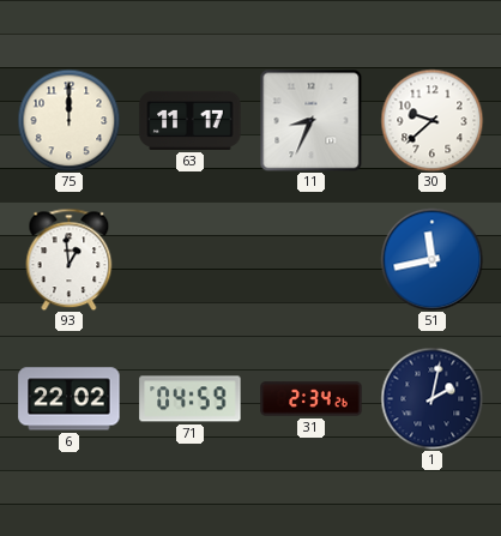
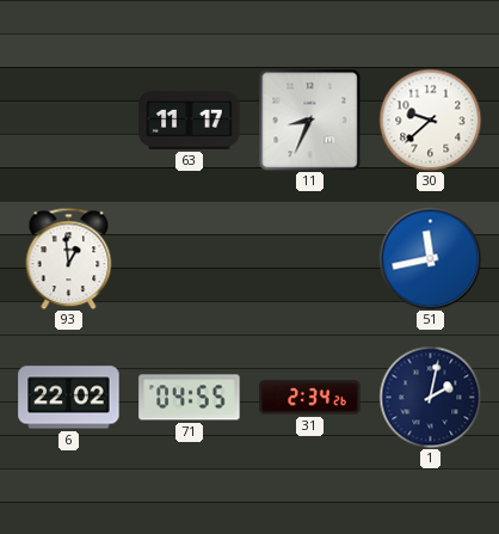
75: 12:00 -> none (68, 120)
71: 04:59 -> 04:55 (190, 398)
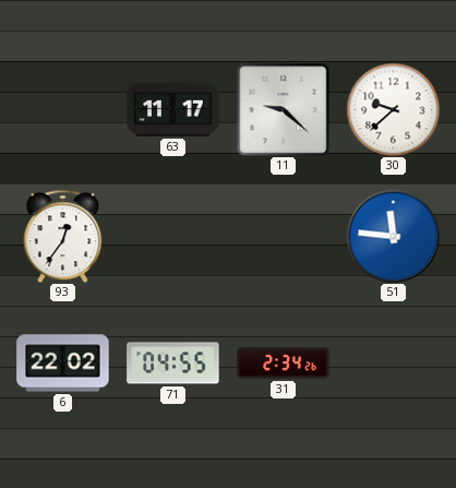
11: 8:34 -> 9:22 (283, 109)
93: 12:59 -> 12:36 (63, 236)
51: 11:43 -> 11:46 (393, 236)
1: 2:02 -> none (430, 397)
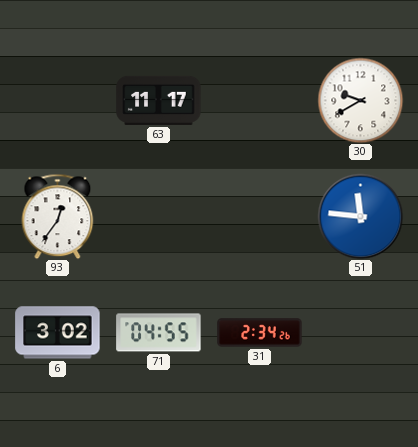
11: 9:22 -> none (283, 109)
30: 9:38 -> 9:40 (360, 100)
6: 22:02 -> 3:02 (58, 333)
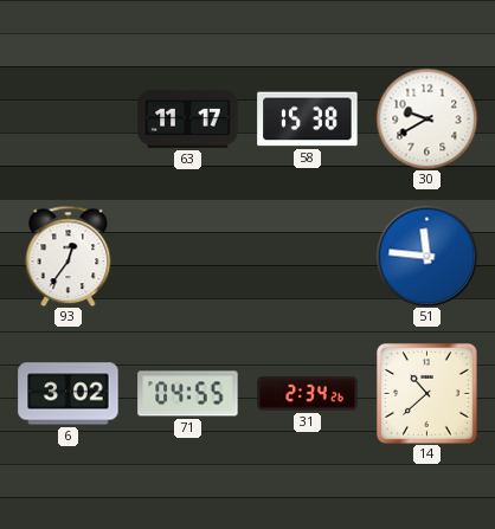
58: none -> 15:38 (308, 120)
14: none -> 10:38 (427, 394)
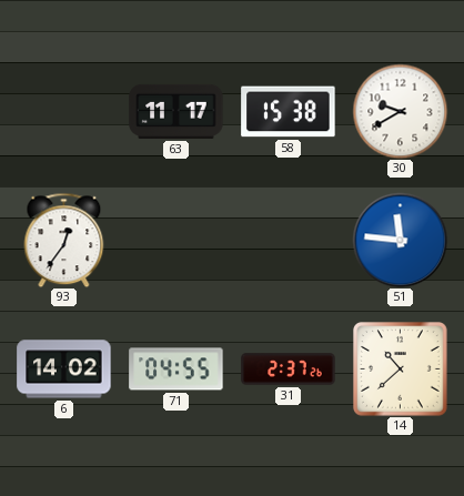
6: 3:02 -> 14:02 (64, 370)
31: 2:34 -> 2:37 (289, 370)
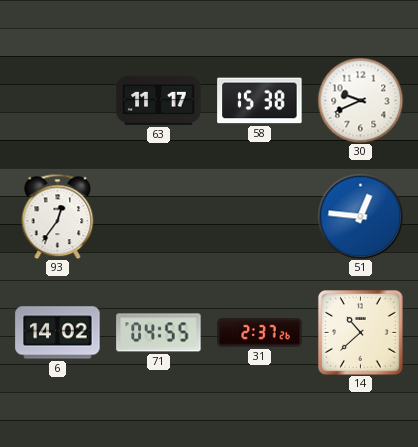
30: 9:40 -> 9:41 (360, 100)
51: 11:46 -> 12:46 (360, 216)
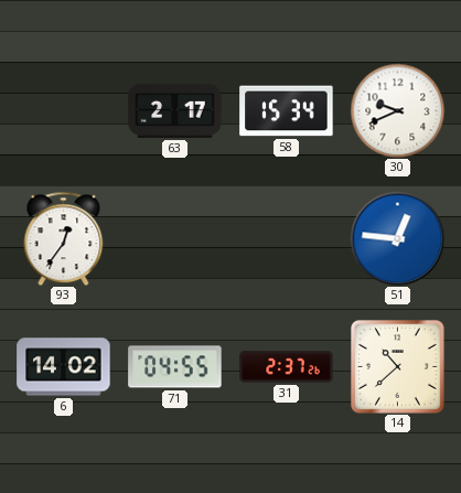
63: 11:17 -> 2:17 (175, 110)
58: 15:38 -> 15:34 (287, 111)
